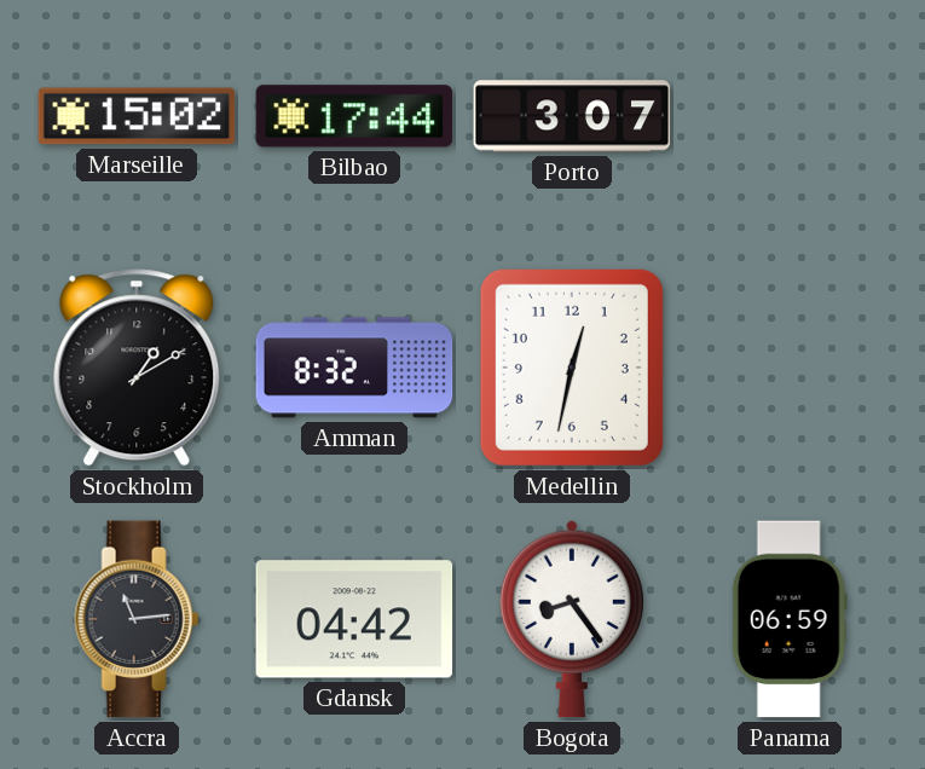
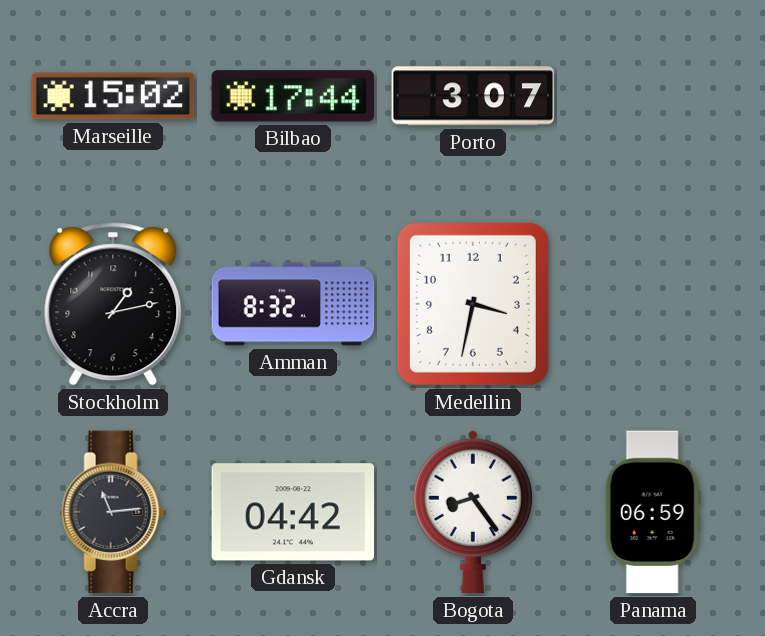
Stockholm: 1:10 -> 1:13 (113, 304)
Medellin: 12:32 -> 3:32 (473, 304)
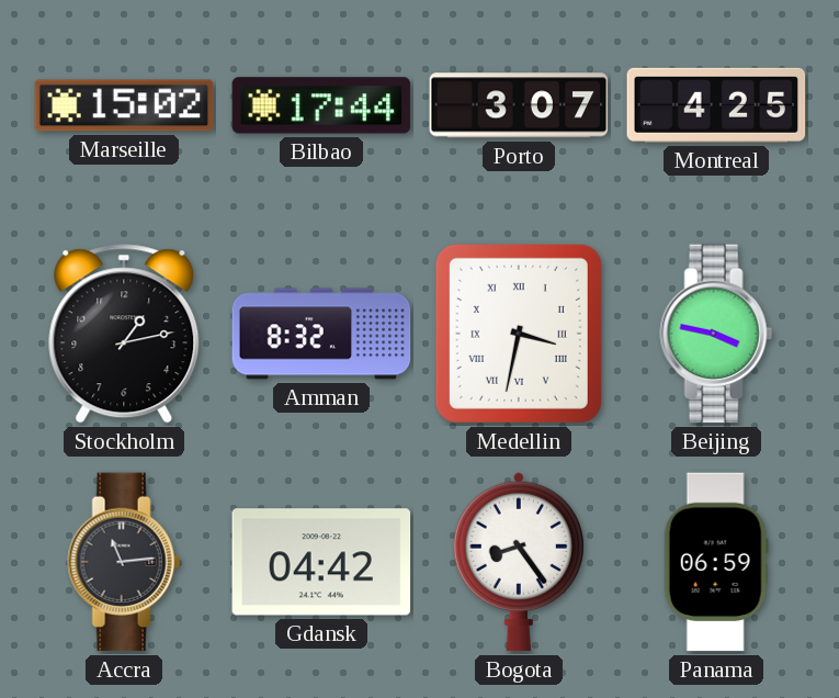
Montreal: none -> 4:25 (716, 105)
Medellin numerals: Arabic -> Roman (519, 334)
Beijing: none -> 3:47 (716, 334)
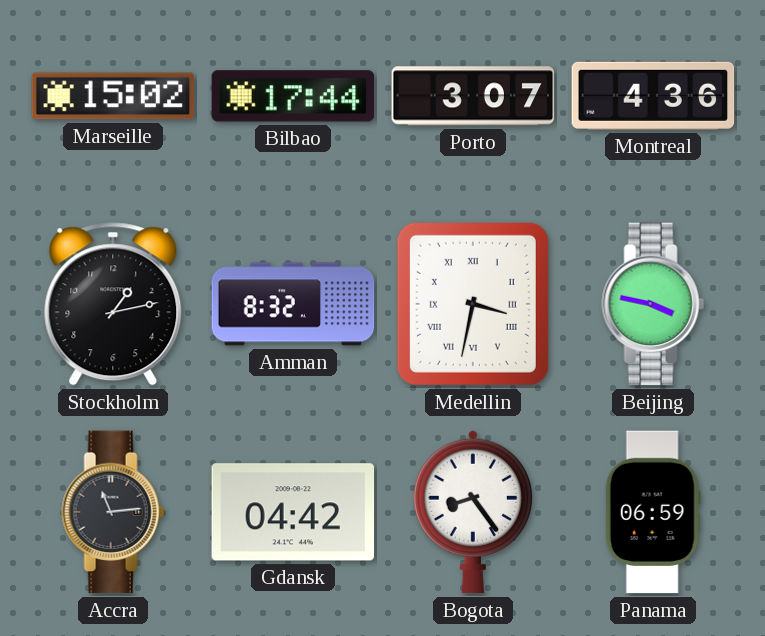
Montreal: 4:25 -> 4:36 (653, 96)
